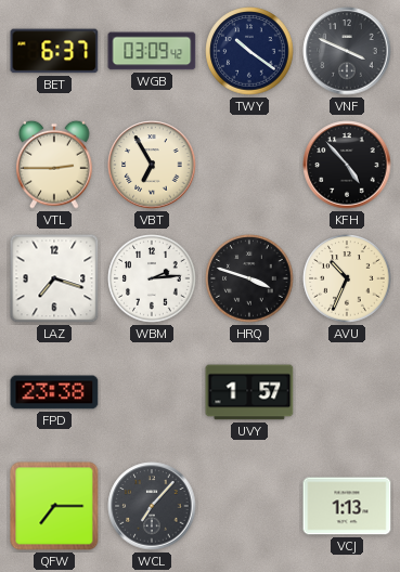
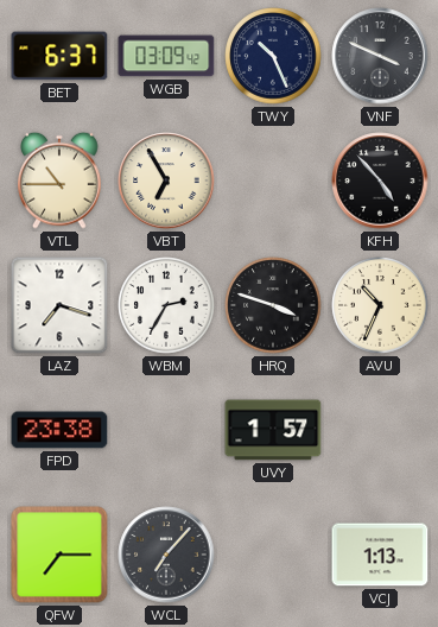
TWY: 10:21 -> 10:26 (273, 56)
VTL: 2:45 -> 10:45 (61, 180)
WBM: 2:14 -> 2:35 (166, 305)
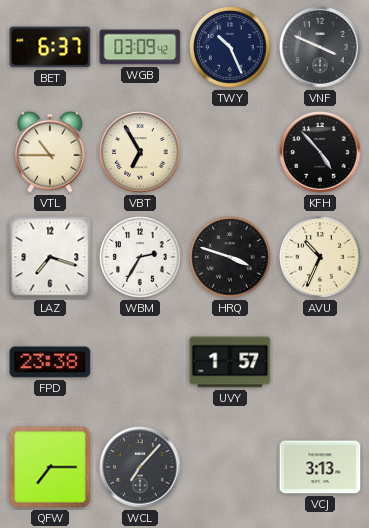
VCJ: 1:13 -> 3:13 (320, 467)
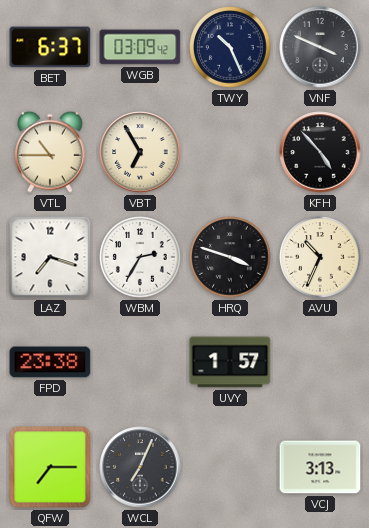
WCL: 7:07 -> 7:04 (140, 467)
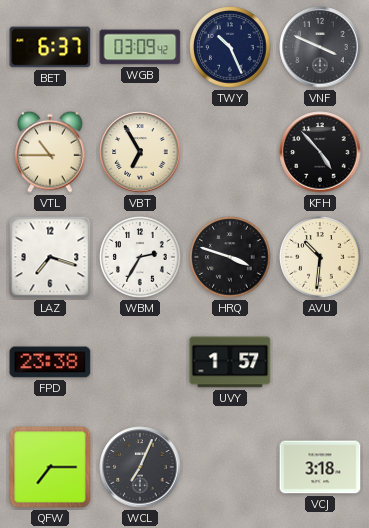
AVU: 10:34 -> 10:31 (320, 257)
VCJ: 3:13 -> 3:18 (320, 467)
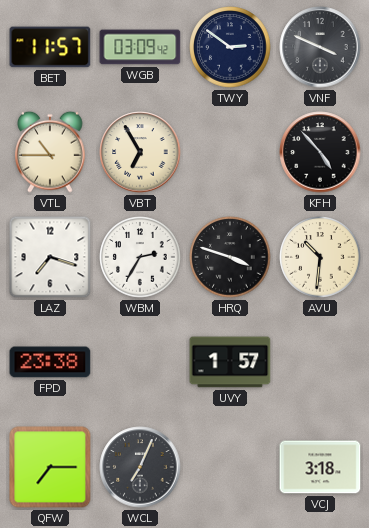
BET: 6:37 -> 11:57 (50, 47)
TWY: 10:26 -> 2:51 (230, 47)
